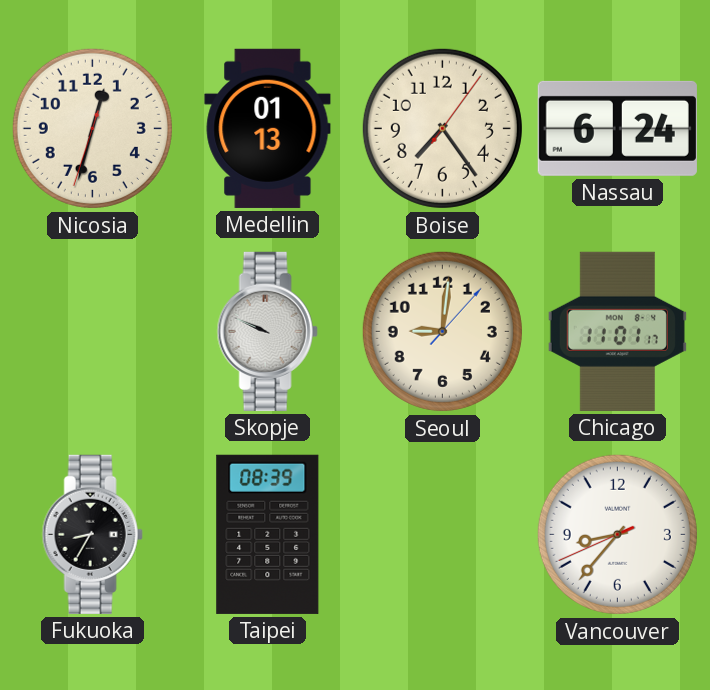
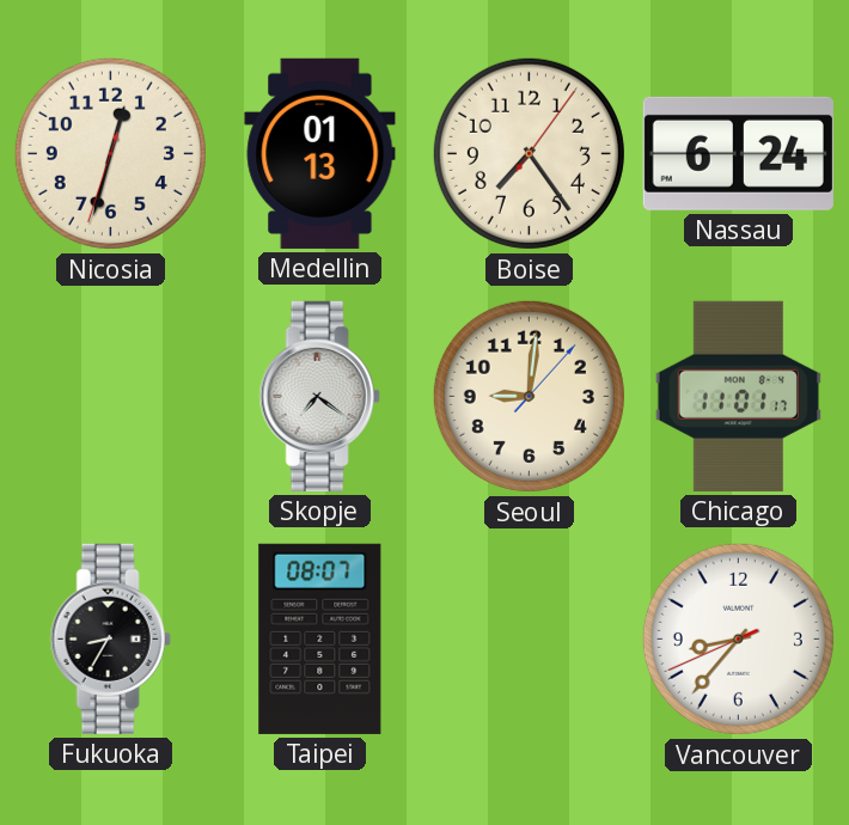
Skopje: 9:49 -> 7:21 (319, 396)
Taipei: 08:39 -> 08:07 (320, 638)
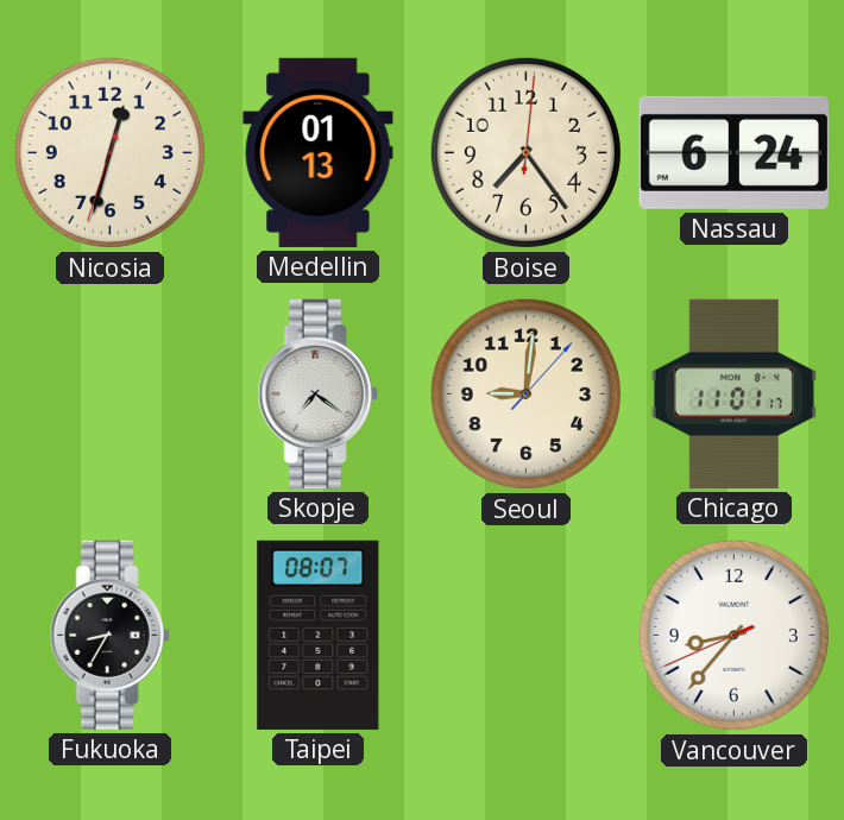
Boise: 7:24:06 -> 7:24:01 (525, 152)
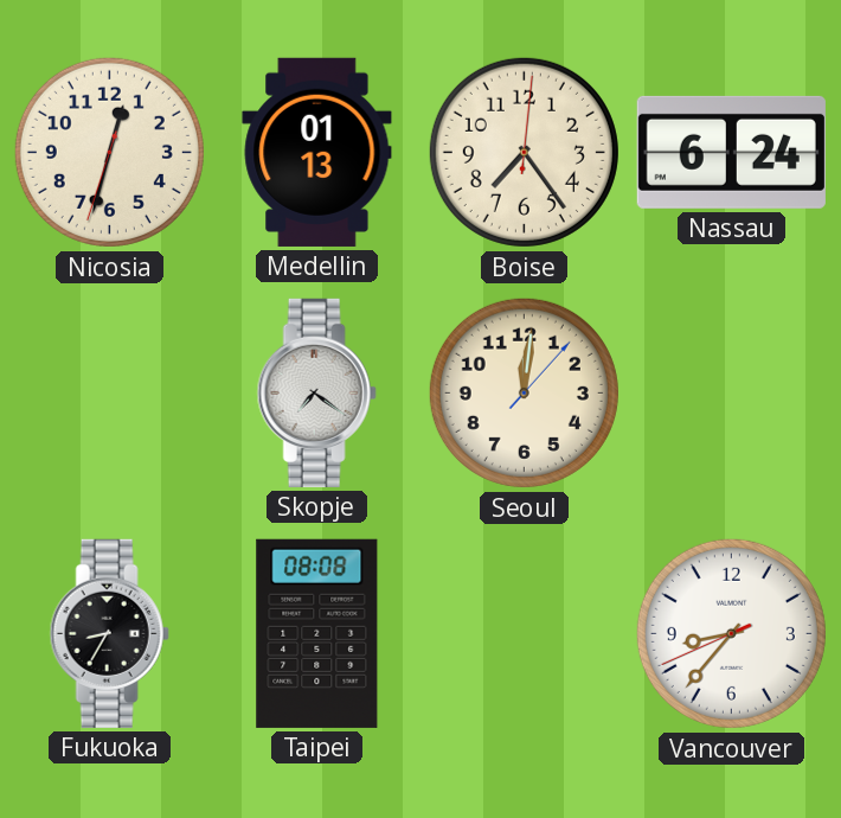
Seoul: 9:01 -> 12:01 (524, 392)
Chicago: 11:01 -> none (733, 393)
Taipei: 08:07 -> 08:08 (317, 633)
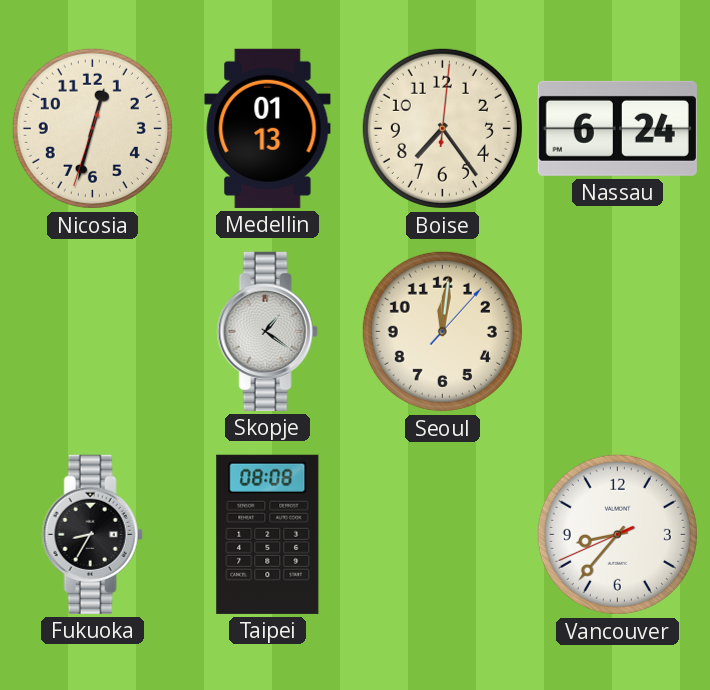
Skopje: 7:21 -> 1:21 (267, 331)
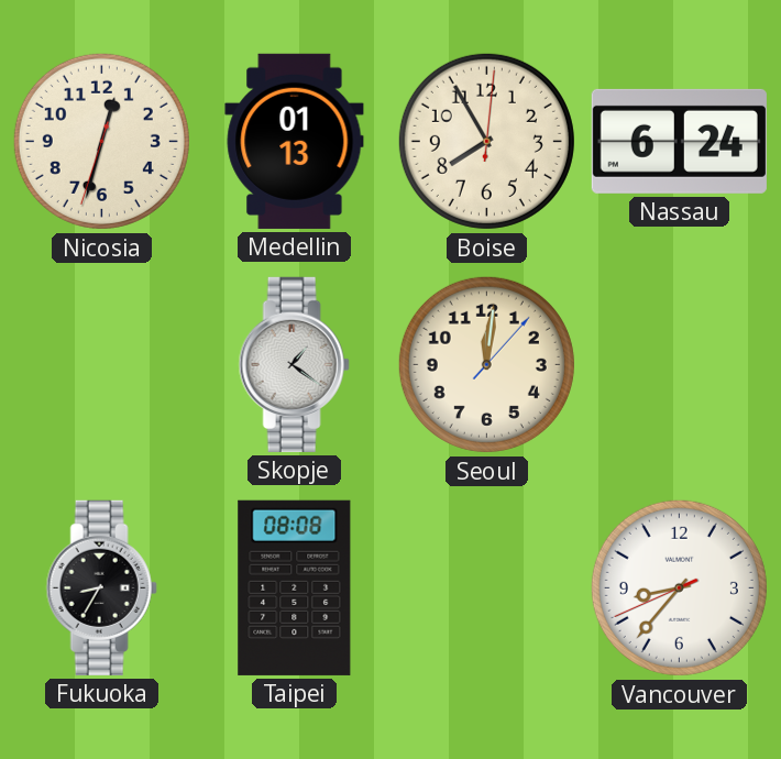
Boise: 7:24 -> 7:55 (486, 141)
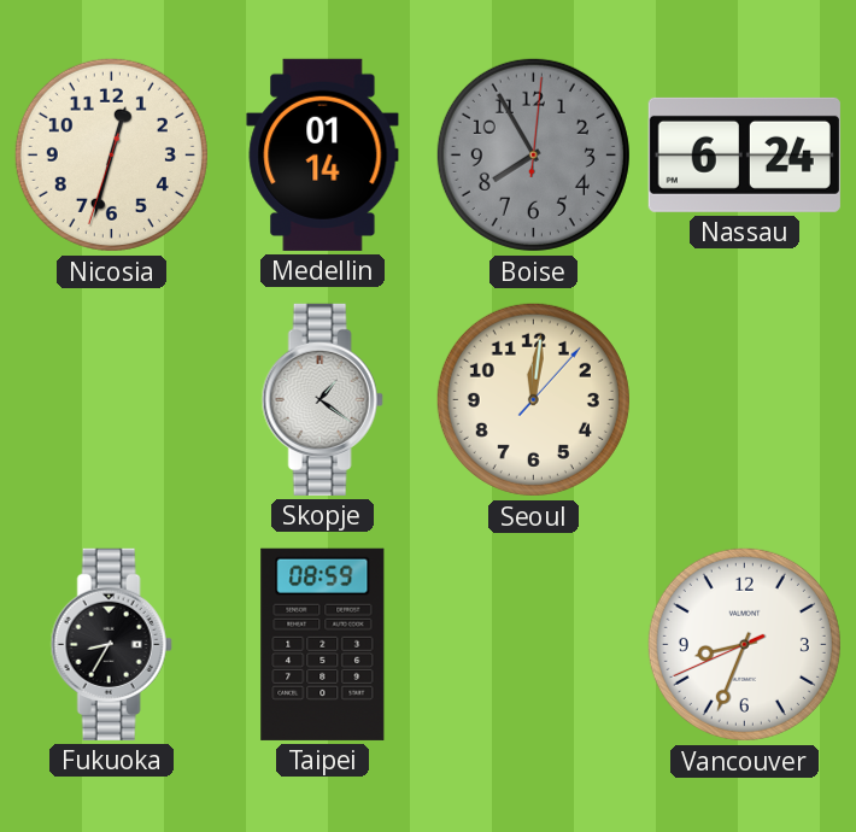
Medellin: 01:13 -> 01:14 (323, 154)
Boise dial: cream -> grey (533, 154)
Taipei: 08:08 -> 08:59 (323, 644)
Vancouver: 8:36 -> 8:33 (744, 644)
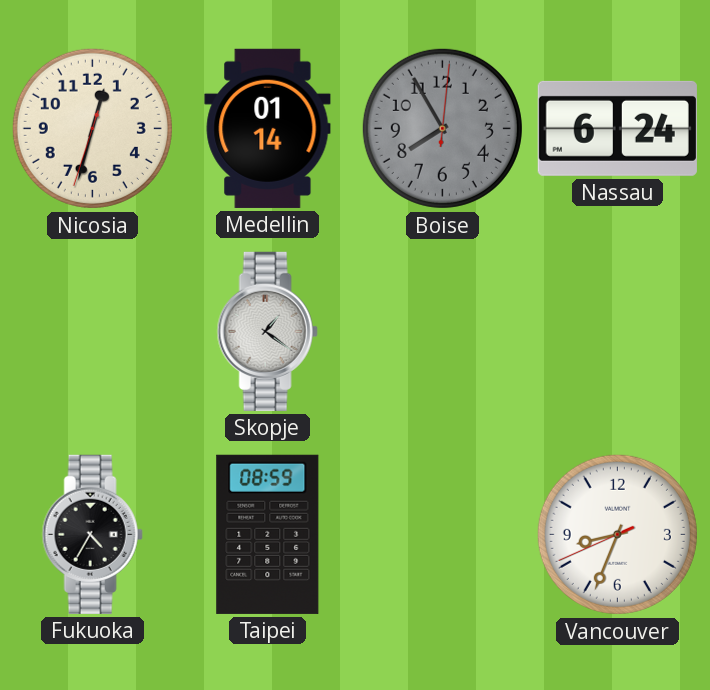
Seoul: 12:01 -> none (533, 399)
Fukuoka: 8:35 -> 4:35 (92, 534)
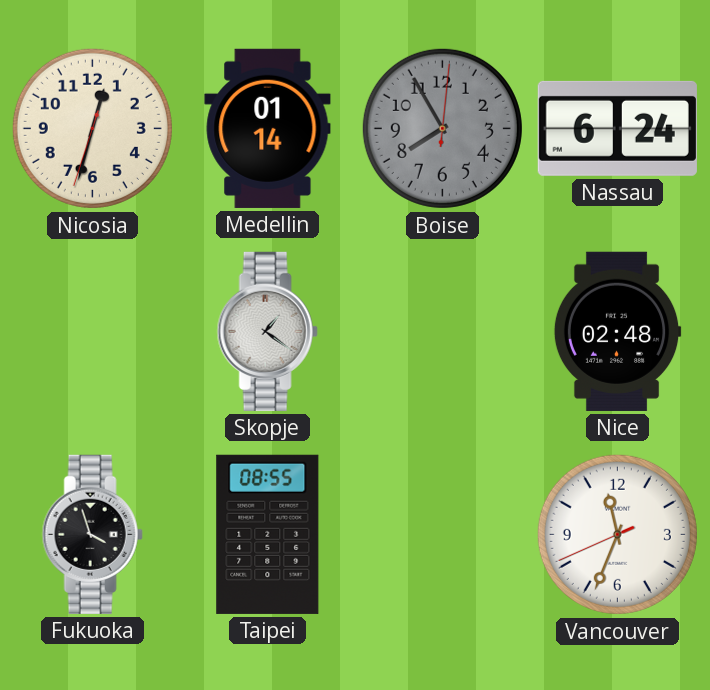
Nice: none -> 02:48 (617, 331)
Fukuoka: 4:35 -> 3:57 (92, 534)
Taipei: 08:59 -> 08:55 (268, 534)
Vancouver: 8:33 -> 11:33 (617, 534)
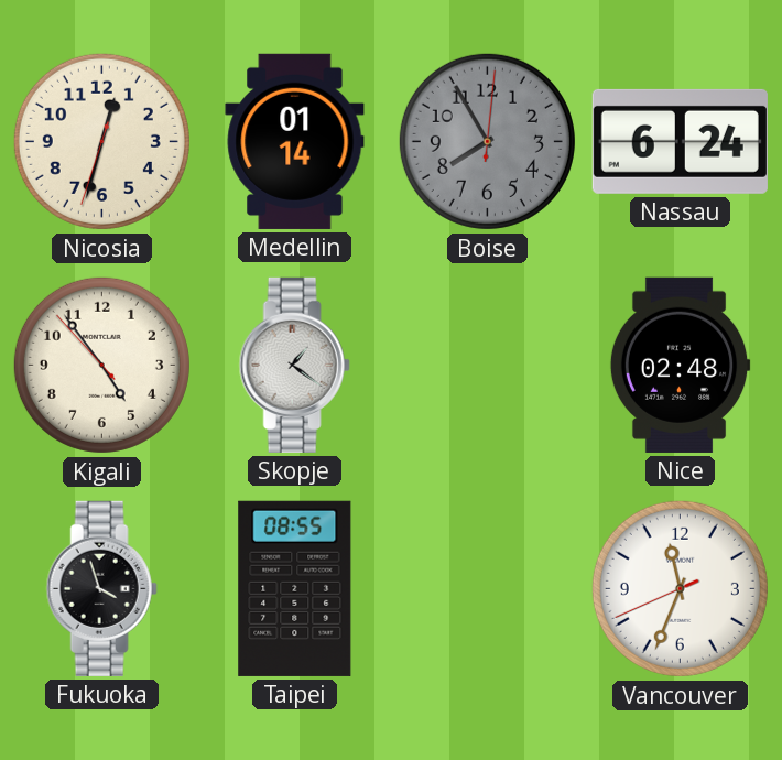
Kigali: none -> 4:53 (101, 365)
